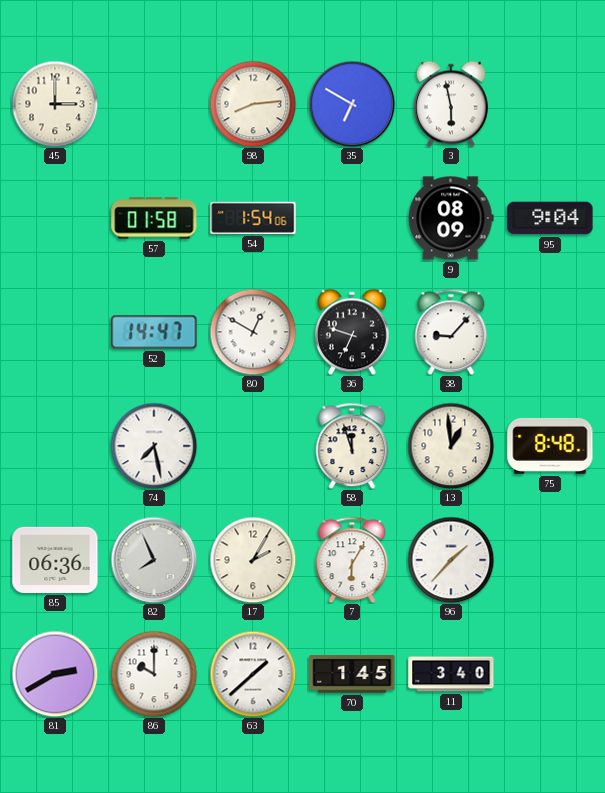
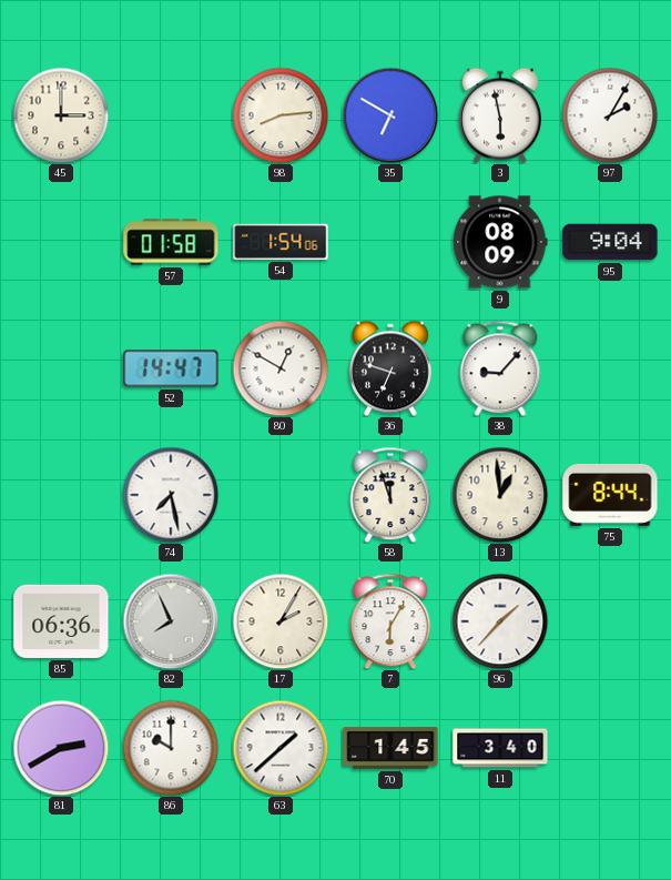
97: none -> 2:05 (610, 115)
75: 8:48 -> 8:44 (610, 495)
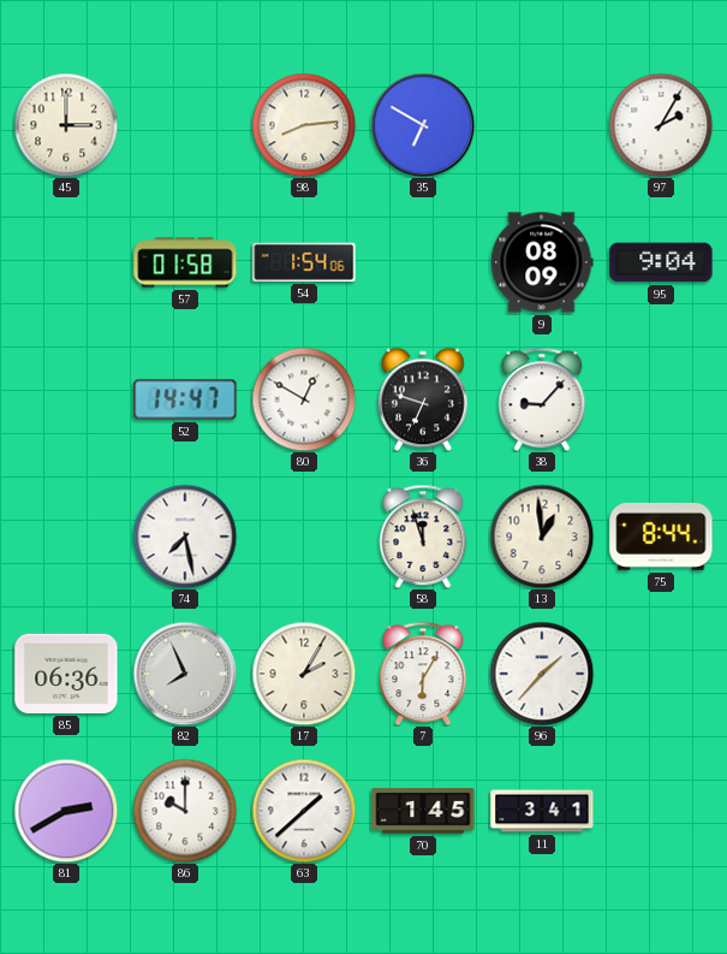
3: 5:58 -> none (500, 115)
11: 3:40 -> 3:41 (542, 811)
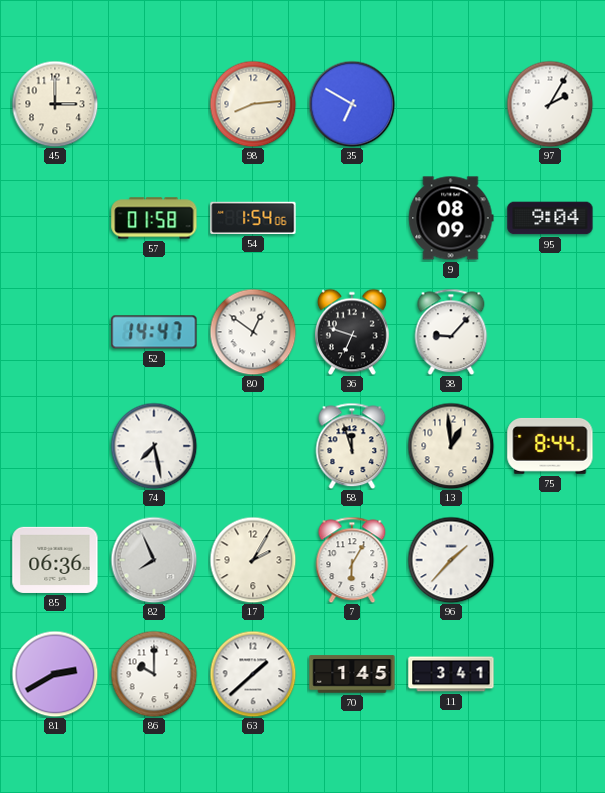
80: 12:50 -> 12:51 (253, 332)
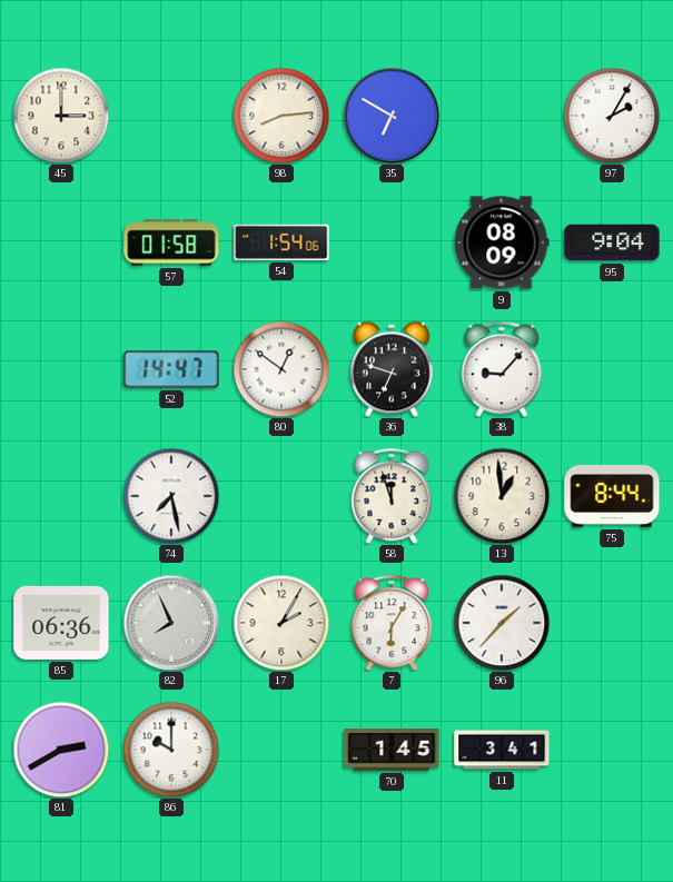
63: 1:38 -> none (253, 674)
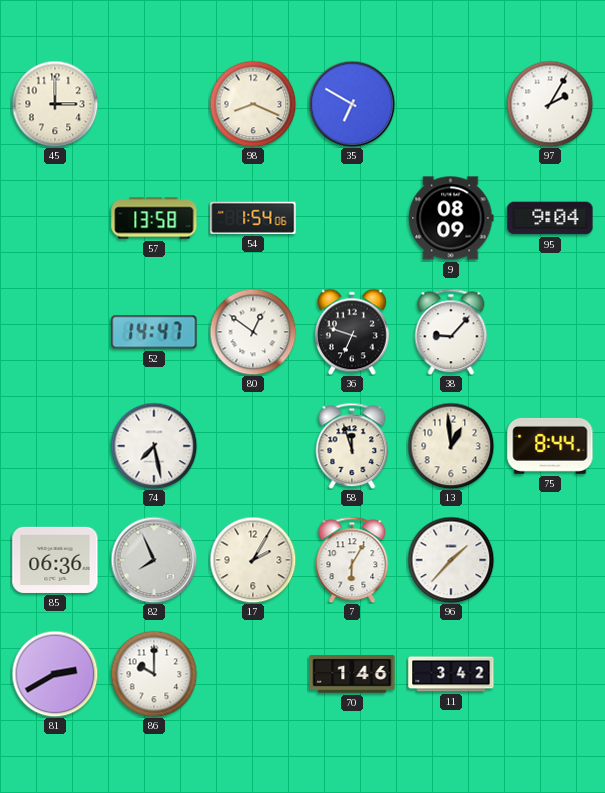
98: 8:14 -> 8:19 (253, 104)
57: 01:58 -> 13:58 (154, 218)
70: 1:45 -> 1:46 (352, 674)
11: 3:41 -> 3:42 (451, 674)
